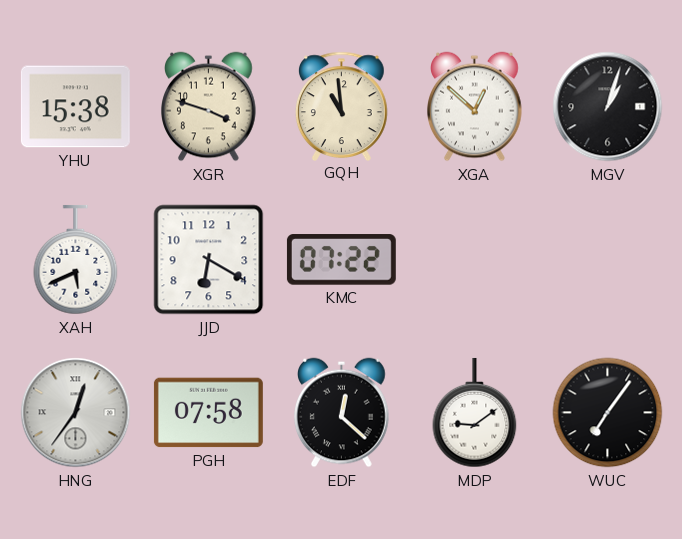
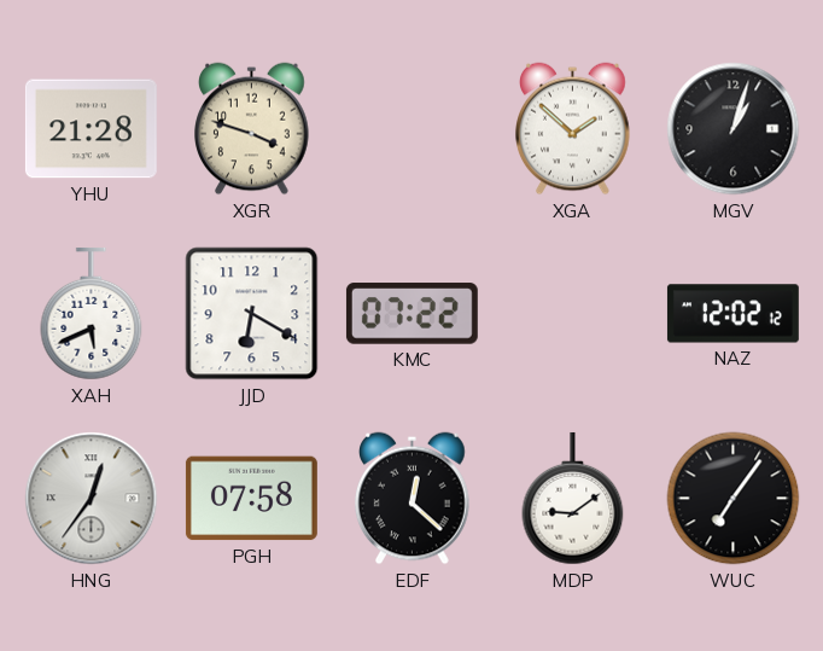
YHU: 15:38 -> 21:28 (91, 129)
GQH: 10:59 -> none (342, 106)
XGA: 12:52 -> 1:52 (573, 129)
NAZ: none -> 12:02 (732, 314)
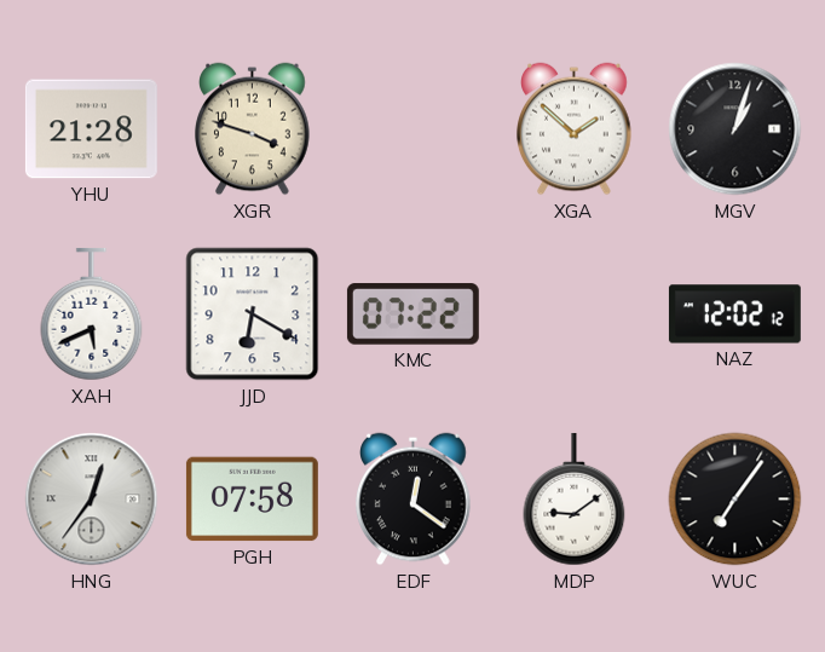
EDF: 12:22 -> 12:21 (414, 500)
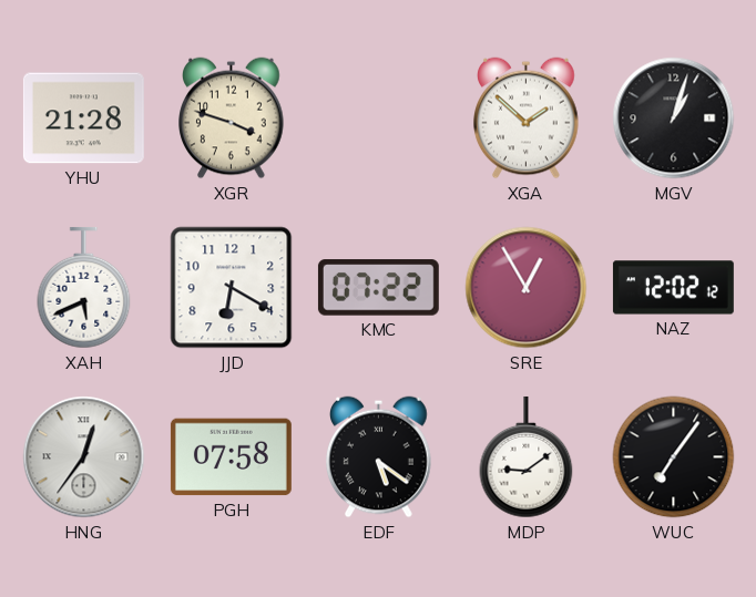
SRE: none -> 12:55 (527, 288)
EDF: 12:21 -> 5:21 (379, 457)
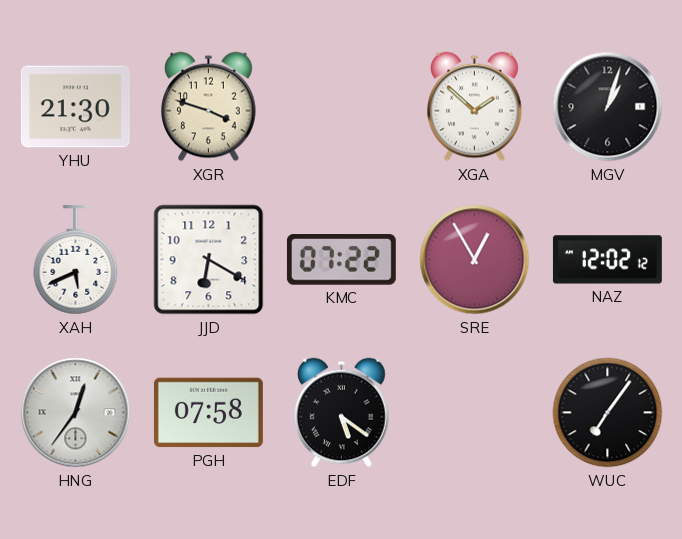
YHU: 21:28 -> 21:30 (75, 107)
MDP: 9:09 -> none (527, 457)
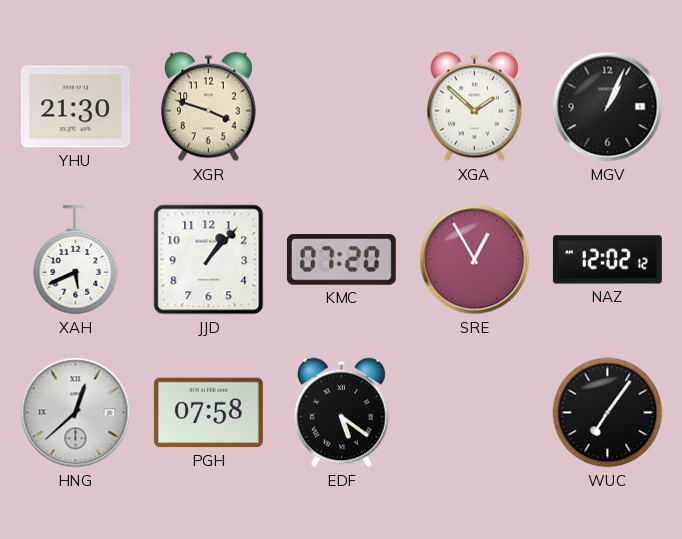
MGV: 1:03 -> 1:04 (608, 107)
JJD: 6:20 -> 1:07 (209, 260)
KMC: 07:22 -> 07:20 (341, 260)
HNG: 12:36 -> 12:38 (76, 413)
